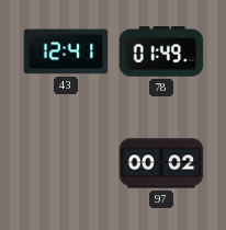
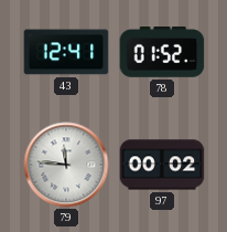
78: 01:49 -> 01:52 (162, 53)
79: none -> 11:46 (66, 165)
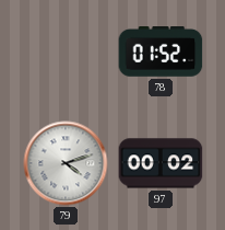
43: 12:41 -> none (66, 52)
79: 11:46 -> 4:12 (66, 163)
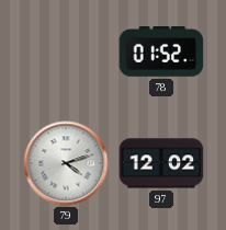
97: 00:02 -> 12:02 (161, 163)
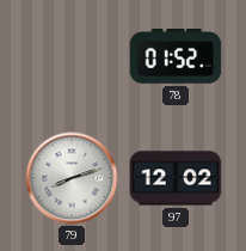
79: 4:12 -> 8:12 (72, 178)
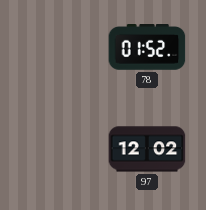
79: 8:12 -> none (72, 178)
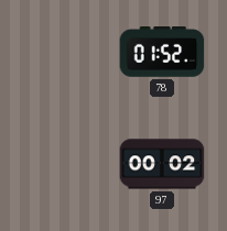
97: 12:02 -> 00:02 (162, 164)
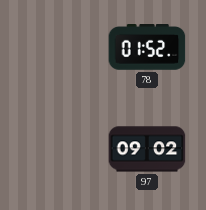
97: 00:02 -> 09:02 (147, 149)
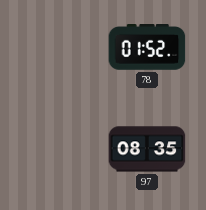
97: 09:02 -> 08:35 (147, 149)
